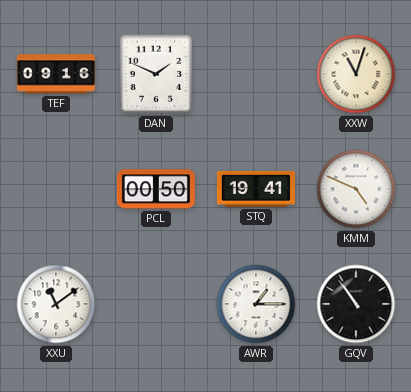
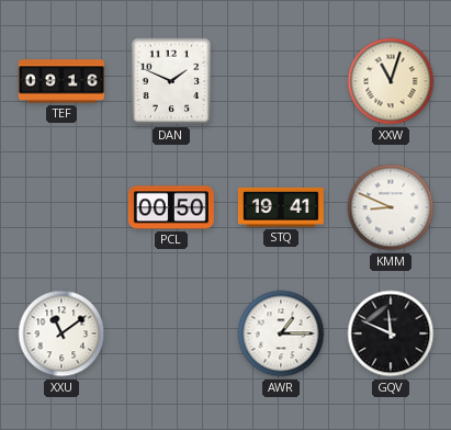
KMM: 4:49 -> 8:49 (391, 207)
GQV: 10:54 -> 11:49 (391, 333)
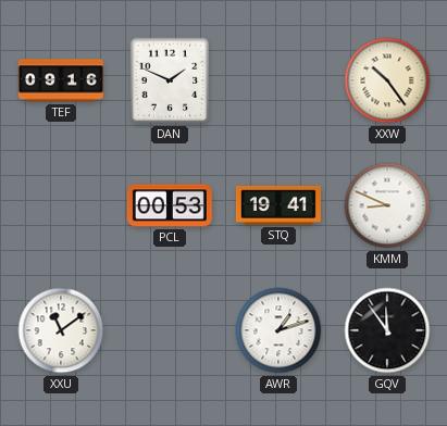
XXW: 11:03 -> 10:24 (387, 80)
PCL: 00:50 -> 00:53 (170, 205)
AWR: 1:15 -> 1:12 (278, 330)
GQV: 11:49 -> 11:54 (387, 330)
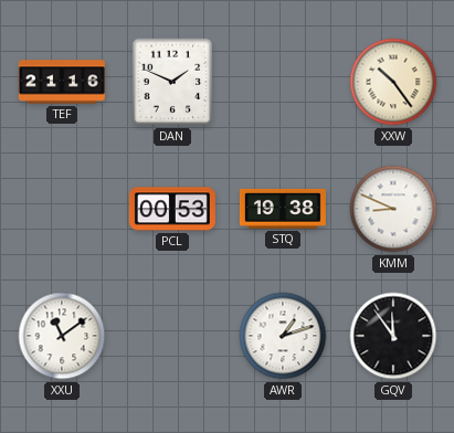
TEF: 09:16 -> 21:16 (62, 82)
STQ: 19:41 -> 19:38 (283, 209)
